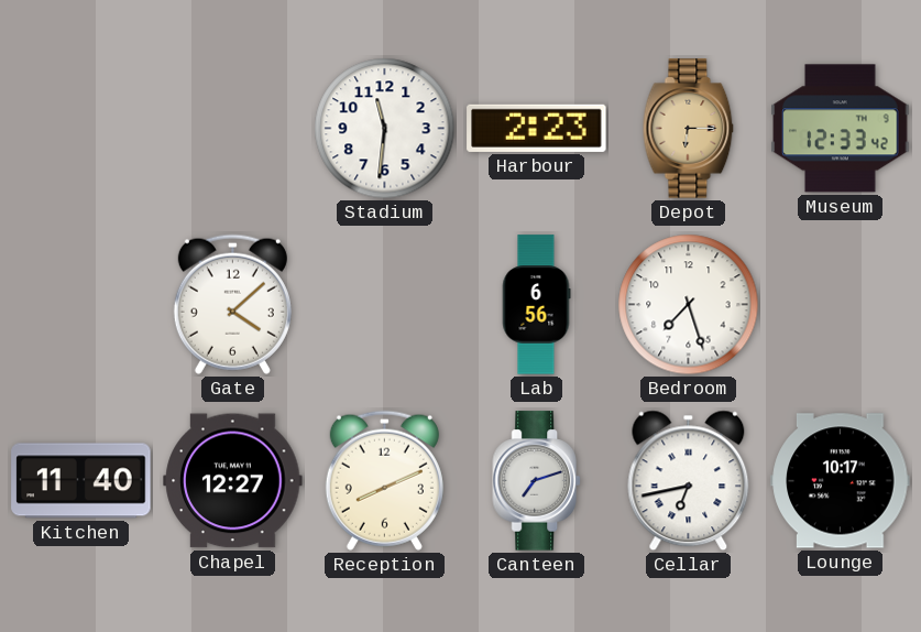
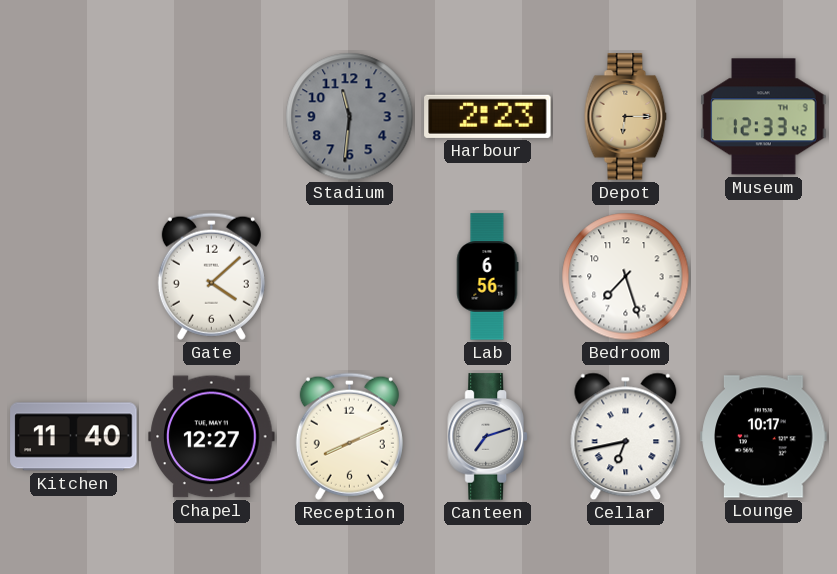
Stadium dial: white -> grey (350, 117)
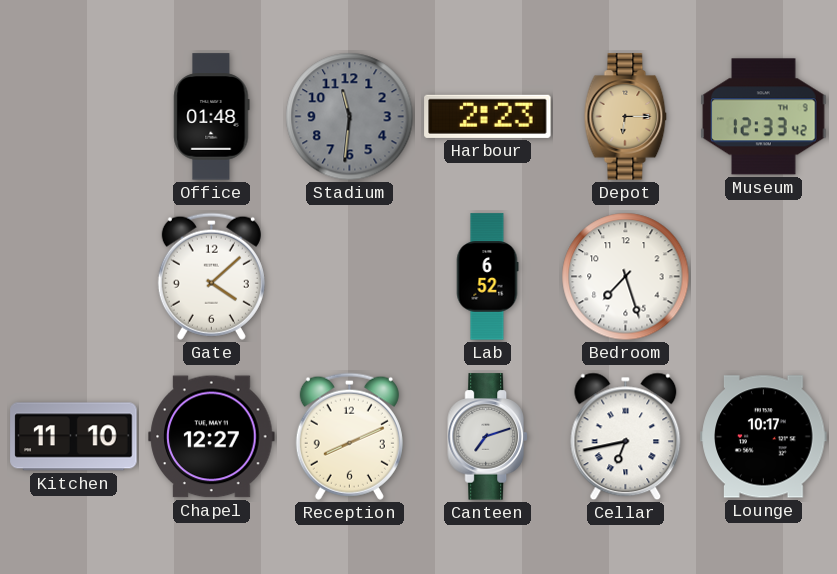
Office: none -> 01:48 (212, 117)
Lab: 6:56 -> 6:52 (487, 277)
Kitchen: 11:40 -> 11:10 (74, 437)
